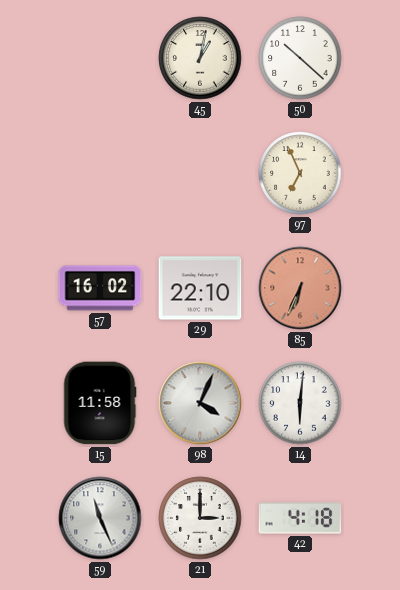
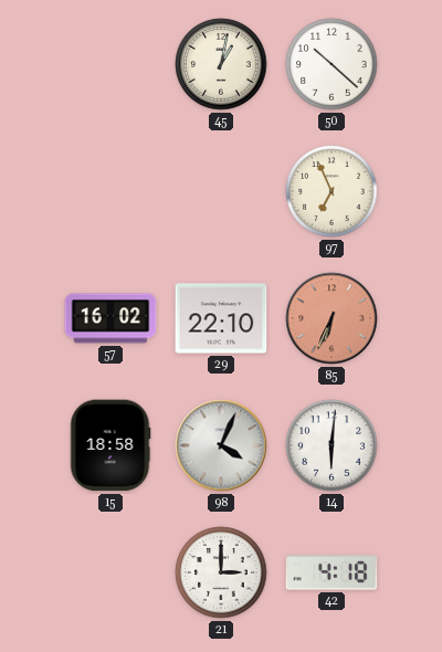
15: 11:58 -> 18:58 (110, 445)
59: 11:26 -> none (100, 518)
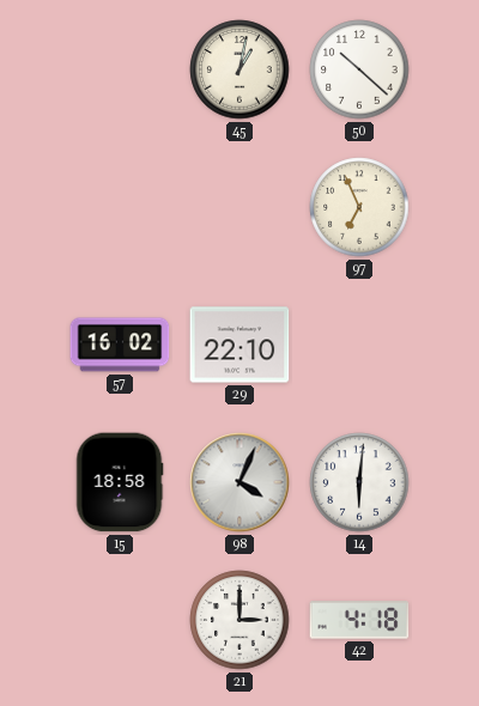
85: 6:34 -> none (331, 318)
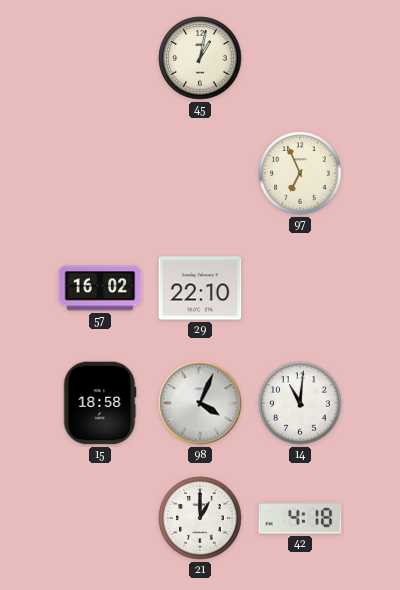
50: 10:22 -> none (359, 69)
14: 6:01 -> 11:01 (300, 403)
21: 3:00 -> 1:00 (200, 518)
